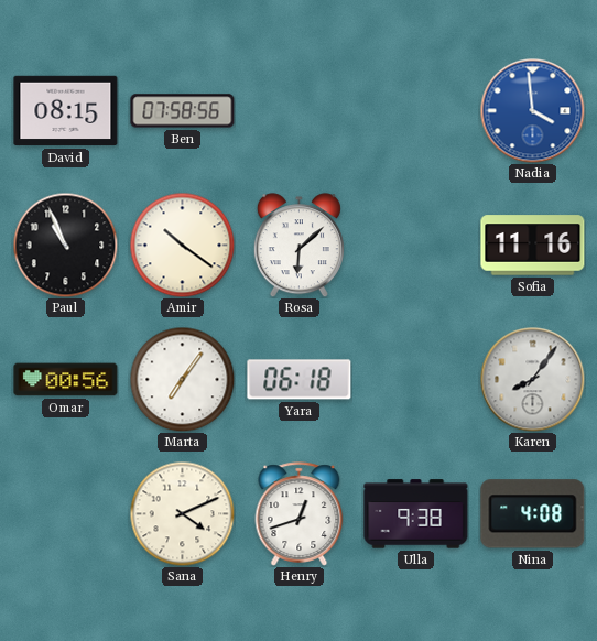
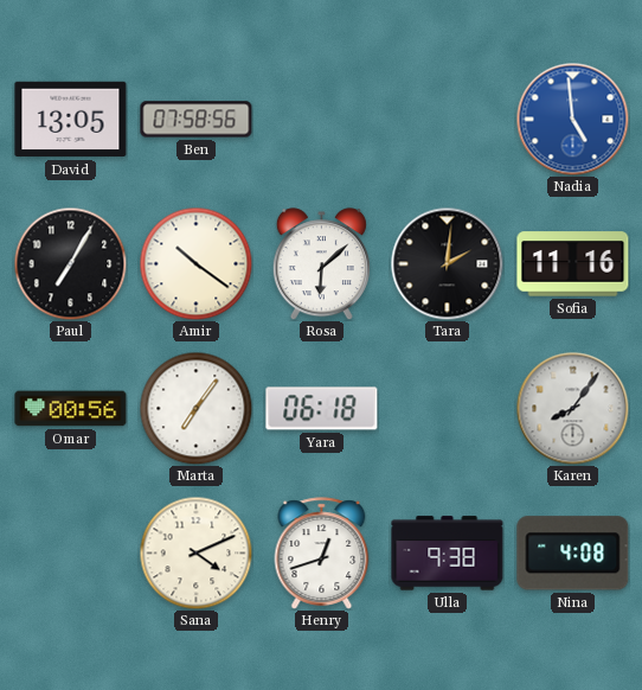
David: 08:15 -> 13:05 (71, 120)
Nadia: 3:59 -> 4:59 (572, 119)
Paul: 10:56 -> 7:05 (70, 263)
Tara: none -> 2:01 (447, 263)
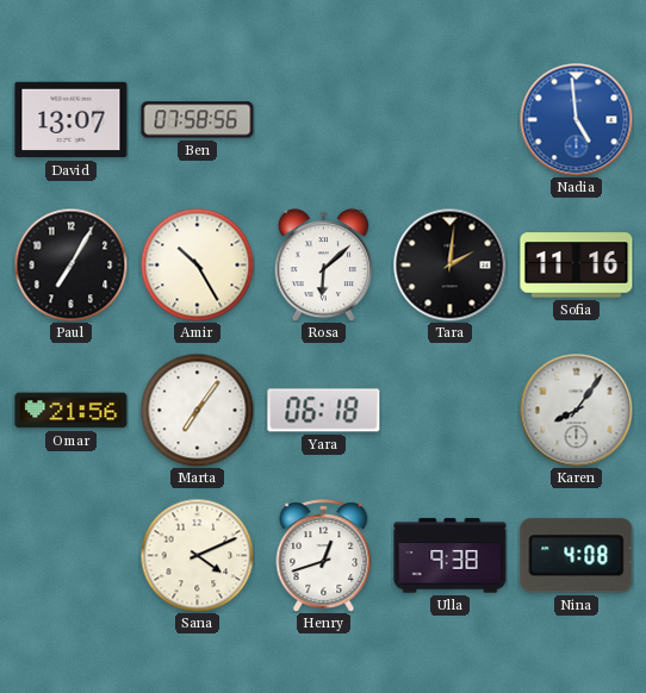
David: 13:05 -> 13:07 (72, 120)
Amir: 10:21 -> 10:25 (197, 264)
Omar: 00:56 -> 21:56 (72, 411)
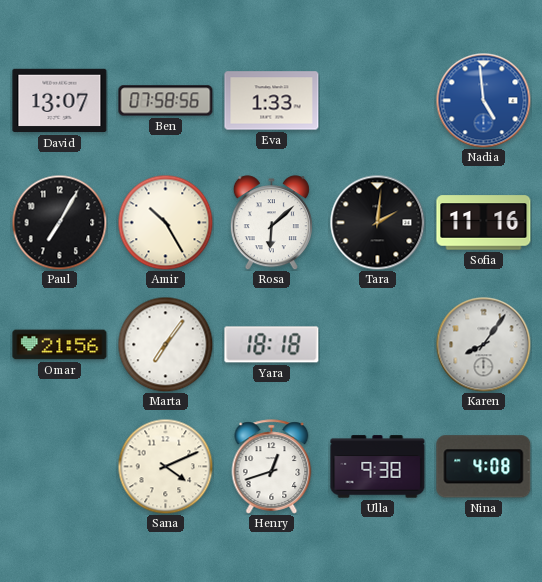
Eva: none -> 1:33 (272, 101)
Yara: 06:18 -> 18:18 (272, 345)
